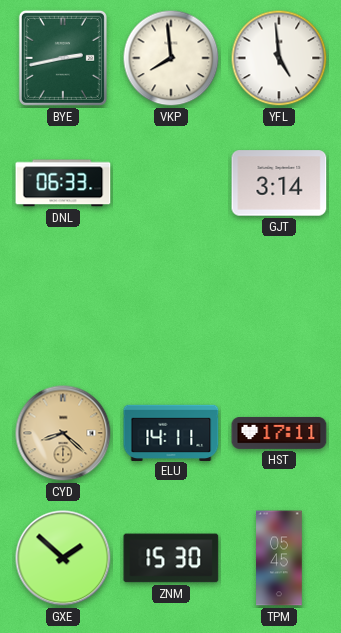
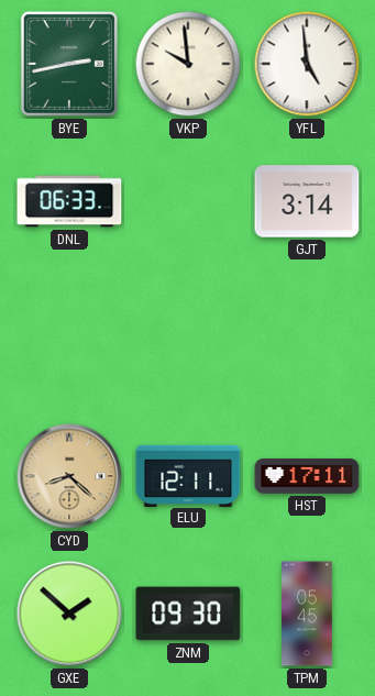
VKP: 7:59 -> 9:59 (188, 64)
ELU: 14:11 -> 12:11 (188, 475)
ZNM: 15:30 -> 09:30 (188, 614)
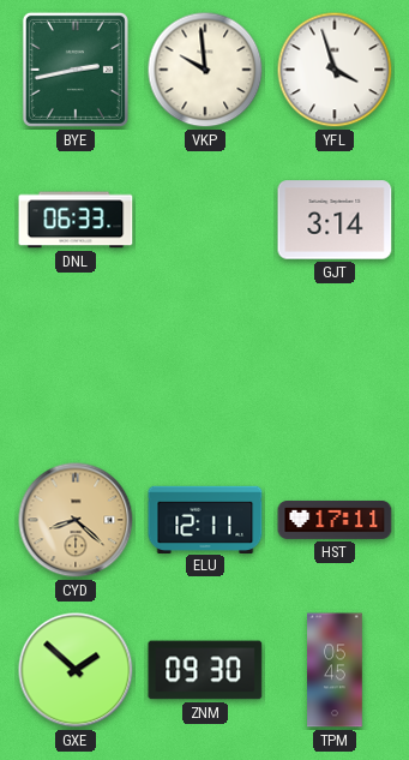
YFL: 4:59 -> 3:57 (335, 70)
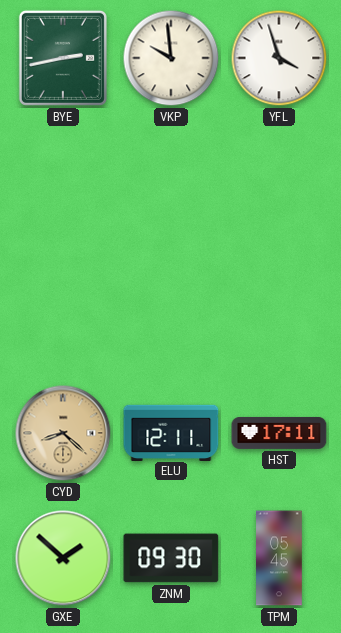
DNL: 06:33 -> none (76, 220)
GJT: 3:14 -> none (335, 220)
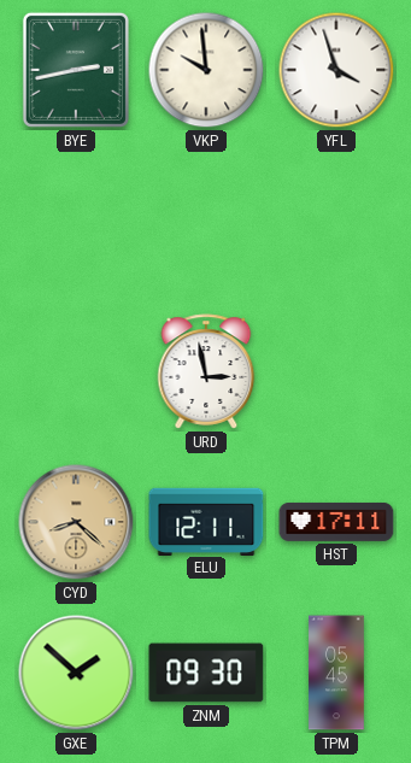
URD: none -> 2:58 (206, 371)
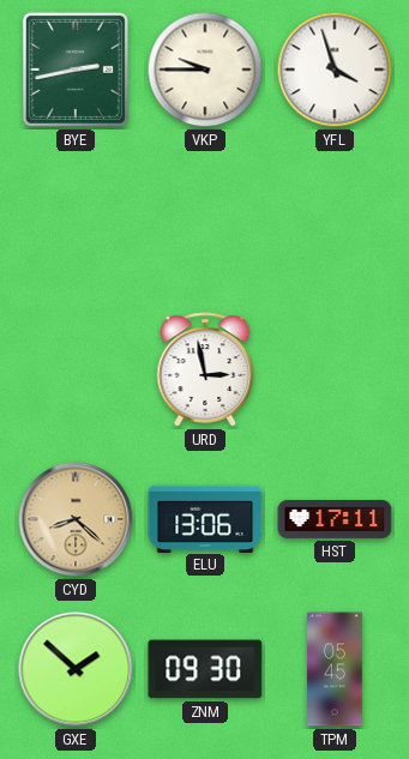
VKP: 9:59 -> 9:45 (205, 70)
ELU: 12:11 -> 13:06 (205, 518)
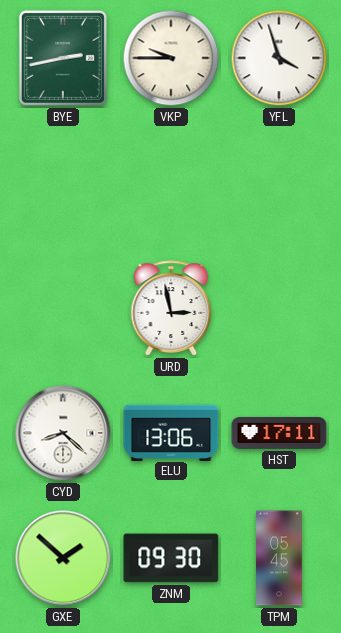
CYD dial: champagne -> white (63, 433)
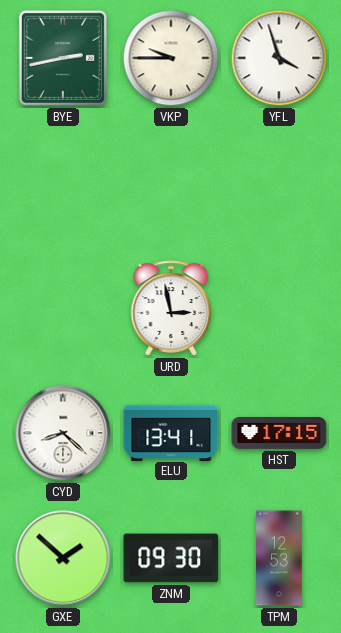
ELU: 13:06 -> 13:41 (171, 432)
HST: 17:11 -> 17:15 (279, 433)
TPM: 05:45 -> 12:53 (279, 558)
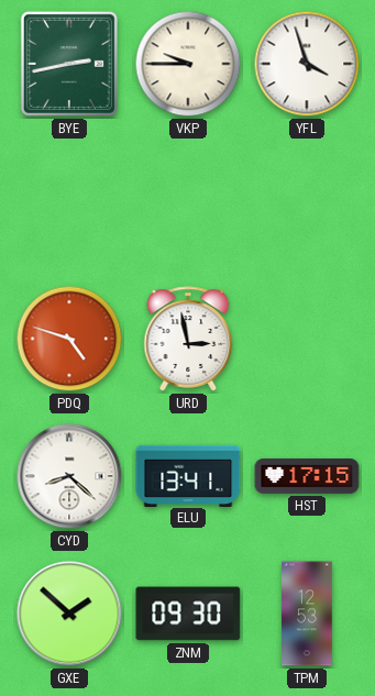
PDQ: none -> 4:48 (69, 339)
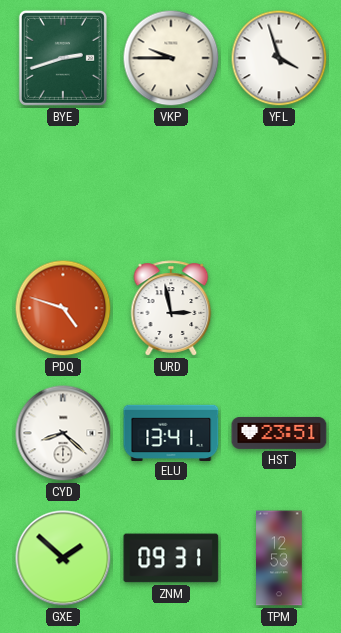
BYE: 2:43 -> 2:42 (63, 58)
HST: 17:15 -> 23:51 (279, 433)
ZNM: 09:30 -> 09:31 (171, 558)
